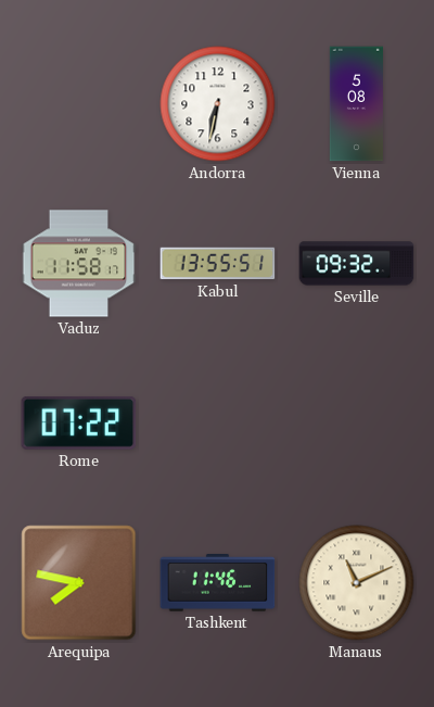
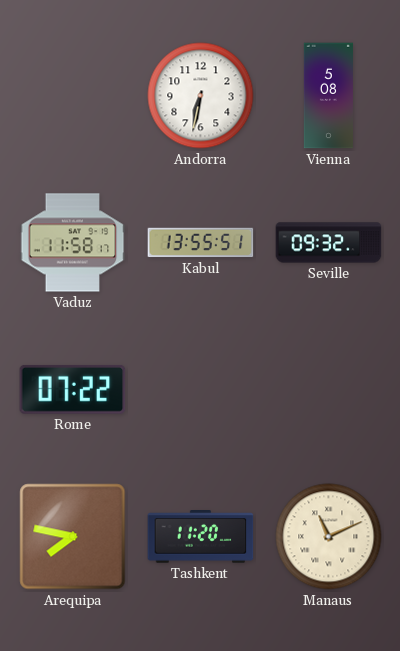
Tashkent: 11:46 -> 11:20 (201, 537)
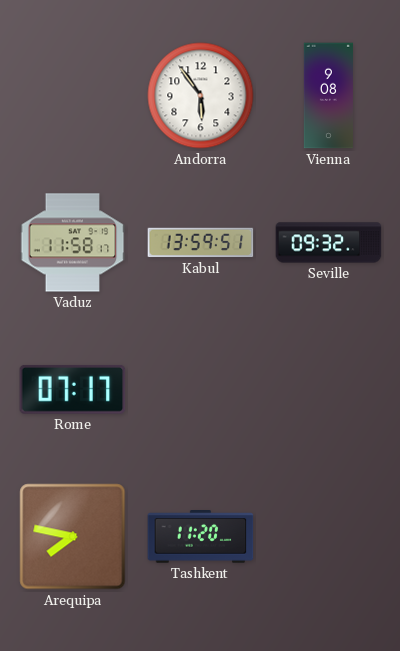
Andorra: 6:32 -> 5:54 (201, 96)
Vienna: 5:08 -> 9:08 (328, 96)
Kabul: 13:55 -> 13:59 (201, 243)
Rome: 07:22 -> 07:17 (73, 389)
Manaus: 11:11 -> none (329, 537)
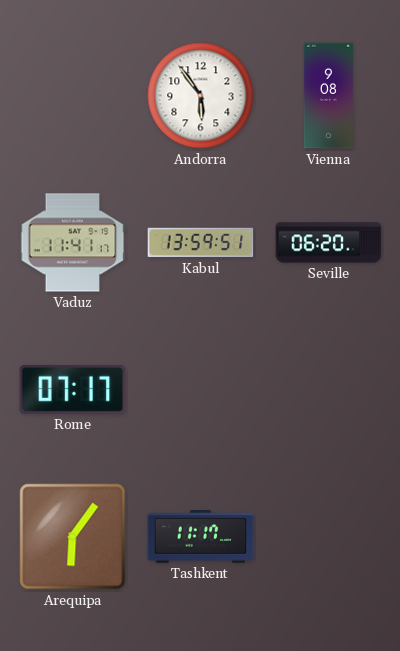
Vaduz: 11:58 -> 11:41 (73, 243)
Seville: 09:32 -> 06:20 (329, 243)
Arequipa: 7:47 -> 6:06 (73, 537)
Tashkent: 11:20 -> 11:17 (201, 537)
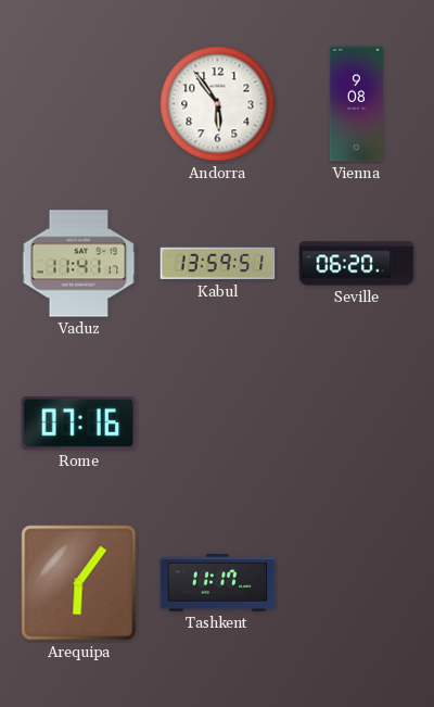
Rome: 07:17 -> 07:16 (79, 422)
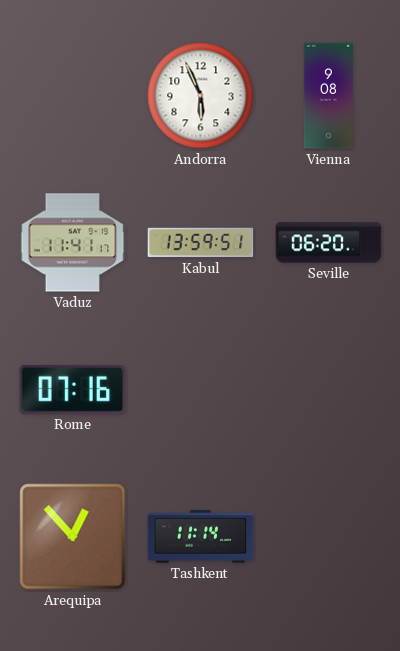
Andorra: 5:54 -> 5:56 (201, 96)
Arequipa: 6:06 -> 12:53 (73, 537)
Tashkent: 11:17 -> 11:14 (201, 537)
